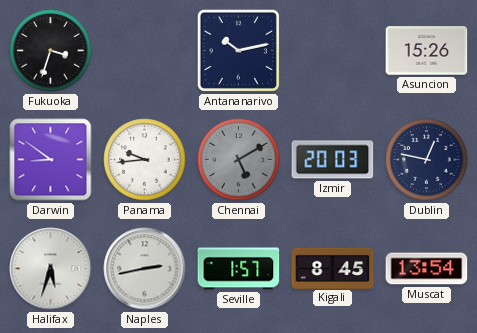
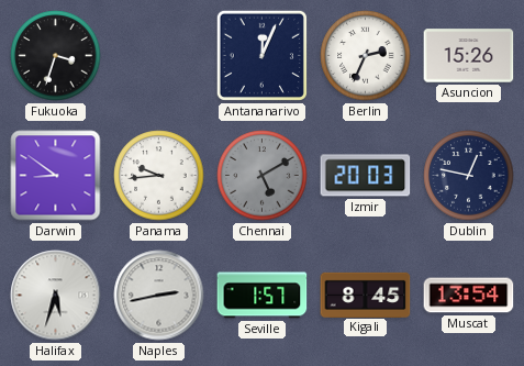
Antananarivo: 10:13 -> 12:04 (261, 55)
Berlin: none -> 2:34 (366, 56)
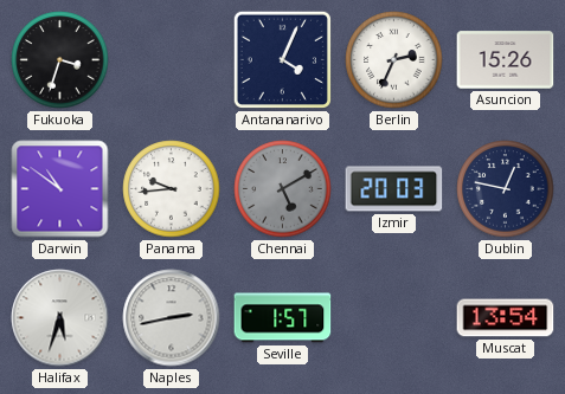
Antananarivo: 12:04 -> 4:04 (282, 59)
Darwin: 8:51 -> 10:51 (60, 189)
Kigali: 8:45 -> none (366, 295)
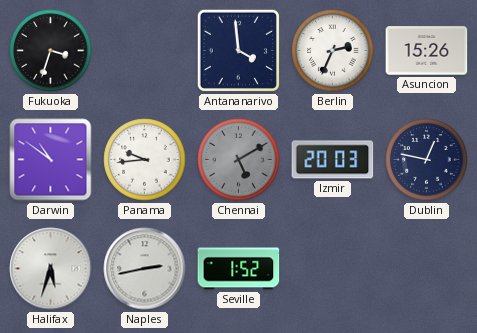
Antananarivo: 4:04 -> 3:59 (238, 50)
Seville: 1:57 -> 1:52 (239, 269)
Muscat: 13:54 -> none (506, 318)
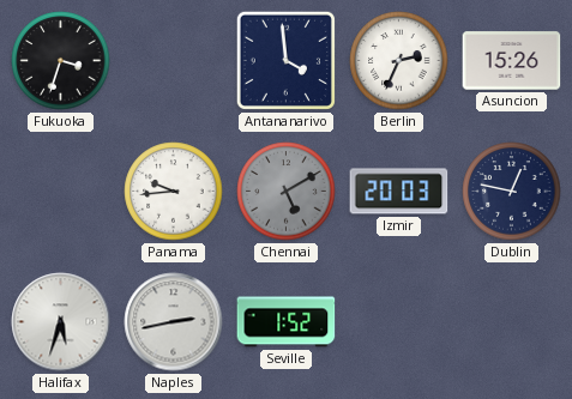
Darwin: 10:51 -> none (51, 160)
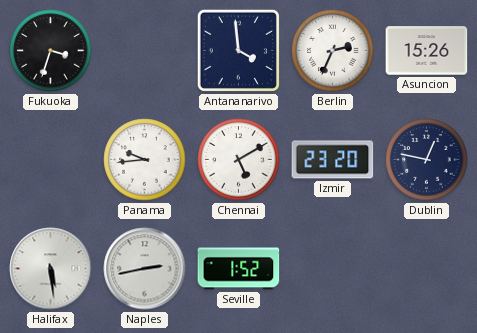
Chennai dial: grey -> white (239, 160)
Izmir: 20:03 -> 23:20 (333, 160)
Halifax: 5:33 -> 5:29 (51, 269)
